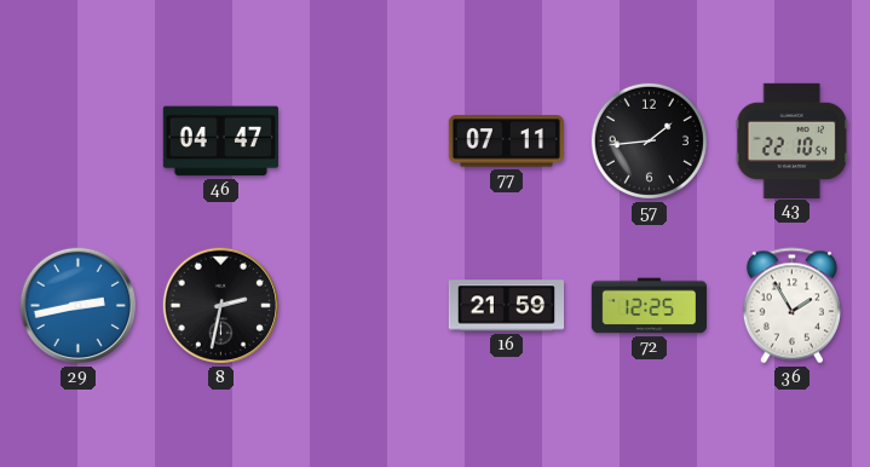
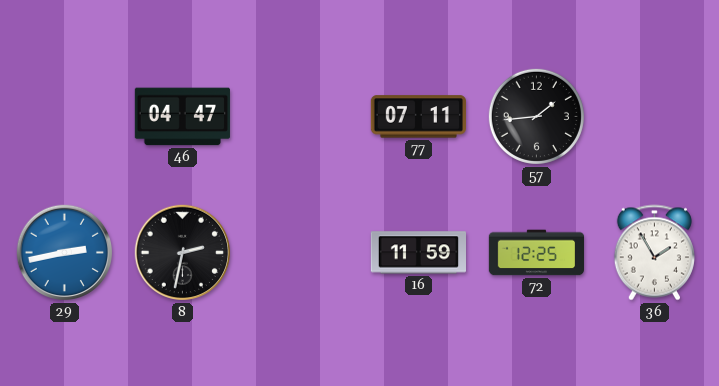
43: 22:10 -> none (793, 140)
16: 21:59 -> 11:59 (418, 253)
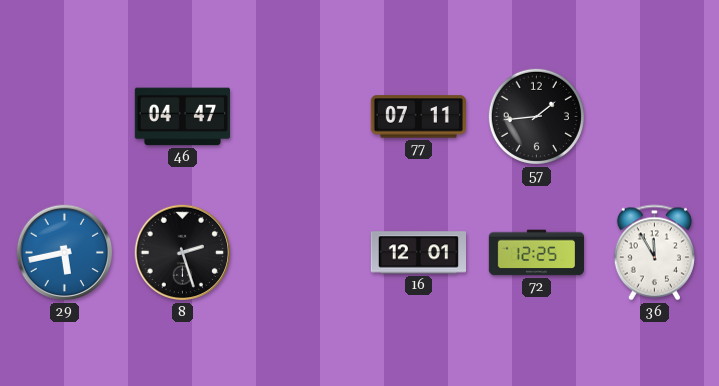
29: 2:43 -> 5:43 (65, 253)
8: 2:32 -> 2:27 (183, 253)
16: 11:59 -> 12:01 (418, 253)
36: 1:55 -> 11:55 (654, 253)
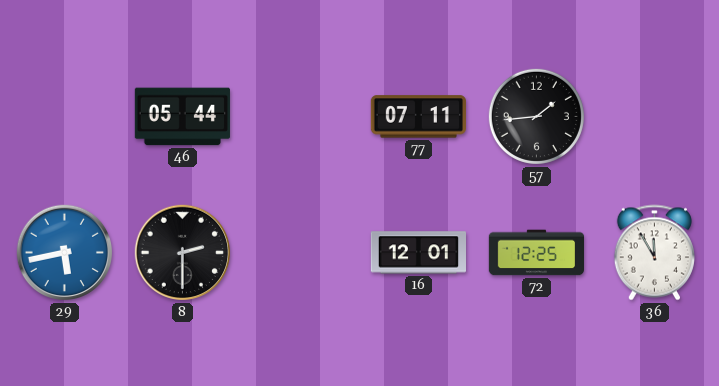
46: 04:47 -> 05:44 (182, 117)
8: 2:27 -> 2:30 (183, 253)
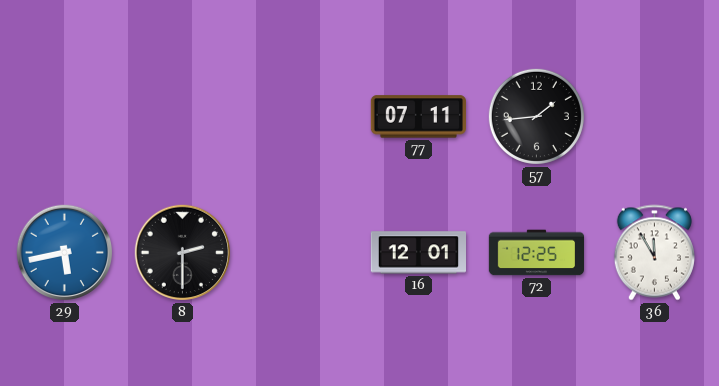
46: 05:44 -> none (182, 117)
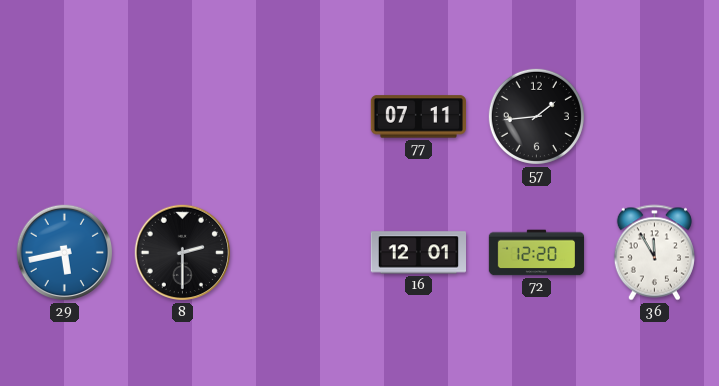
72: 12:25 -> 12:20 (537, 253)
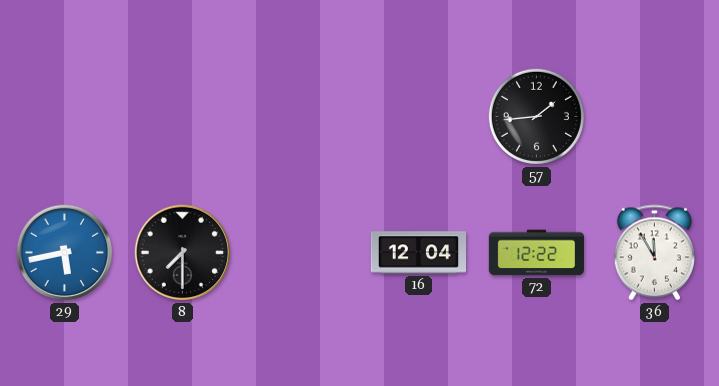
77: 07:11 -> none (418, 117)
8: 2:30 -> 7:30 (183, 253)
16: 12:01 -> 12:04 (418, 253)
72: 12:20 -> 12:22 (537, 253)
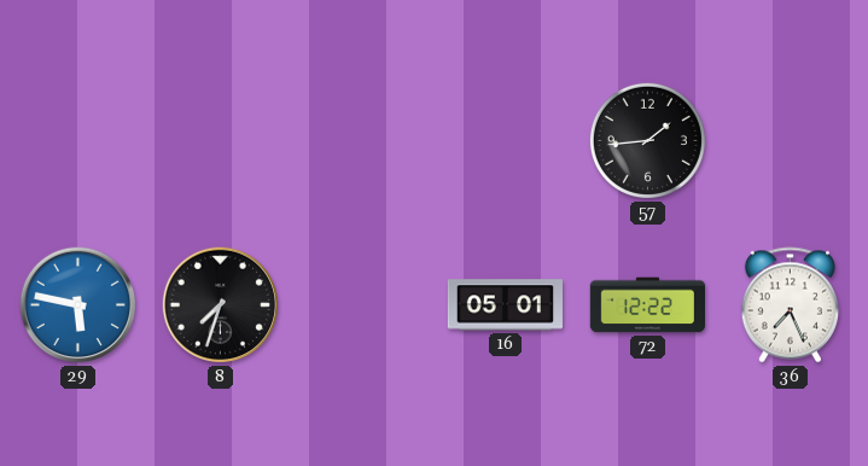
29: 5:43 -> 5:47 (78, 305)
8: 7:30 -> 7:33 (221, 305)
16: 12:04 -> 05:01 (505, 305)
36: 11:55 -> 7:26 (790, 305)
